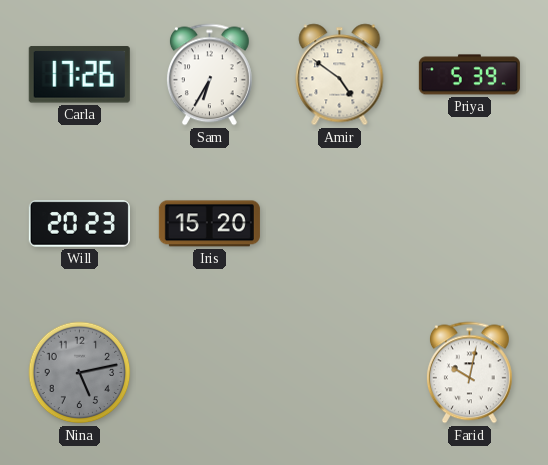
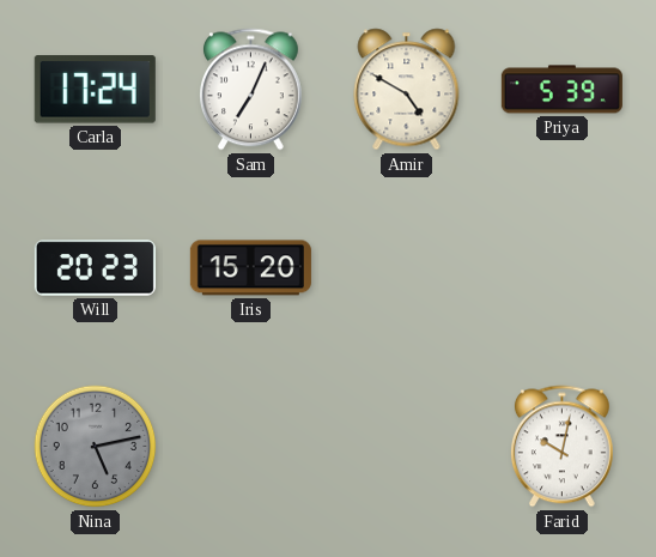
Carla: 17:26 -> 17:24 (95, 90)
Sam: 6:35 -> 7:04 (250, 90)
Amir: 4:51 -> 4:50 (407, 90)
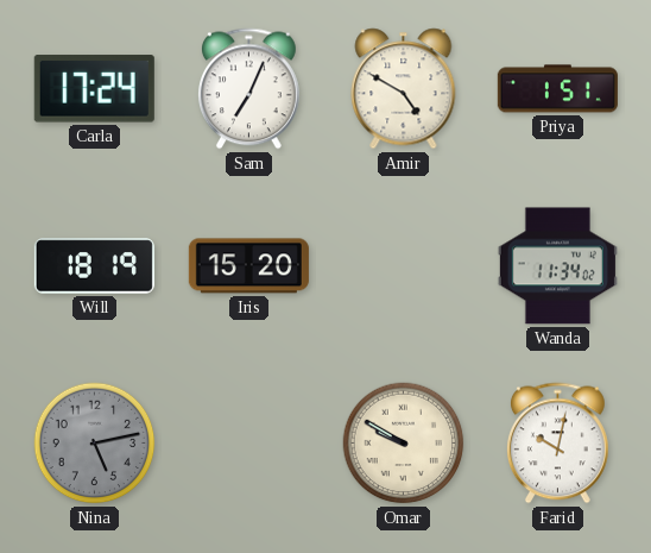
Priya: 5:39 -> 1:51 (557, 89)
Will: 20:23 -> 18:19 (94, 266)
Wanda: none -> 11:34 (557, 266)
Omar: none -> 9:50 (404, 444)
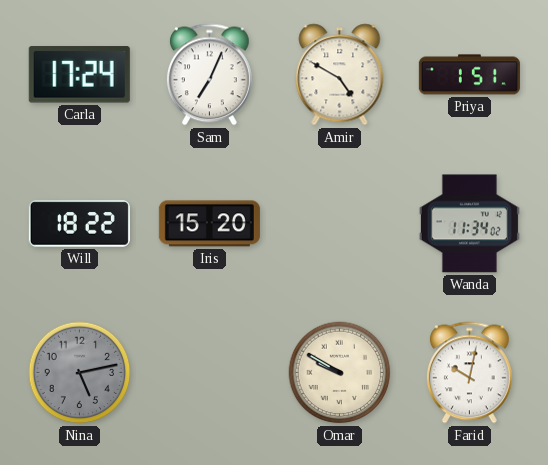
Will: 18:19 -> 18:22 (79, 224)
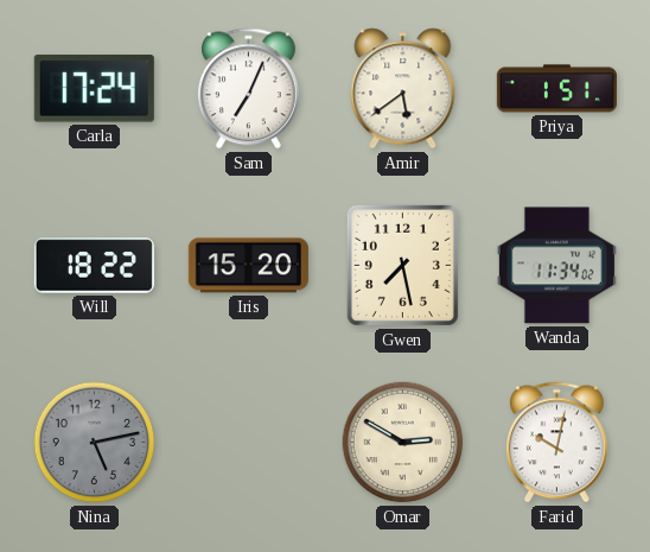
Amir: 4:50 -> 5:39 (403, 89)
Gwen: none -> 7:28 (402, 265)
Omar: 9:50 -> 2:50 (403, 443)
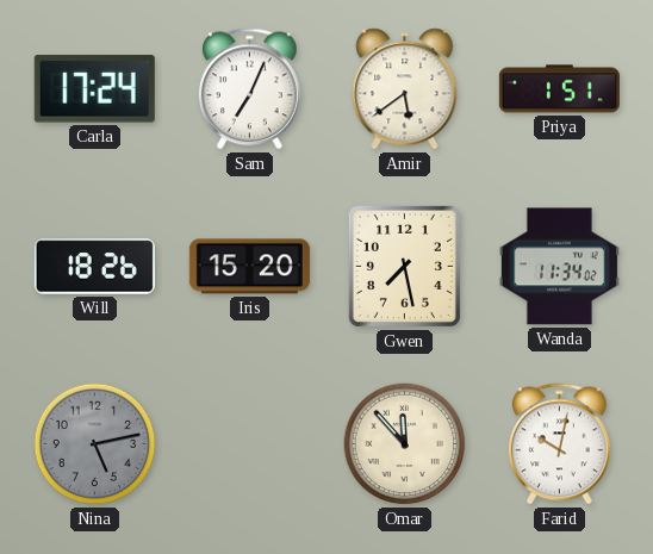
Will: 18:22 -> 18:26 (94, 267)
Omar: 2:50 -> 11:53 (405, 444)
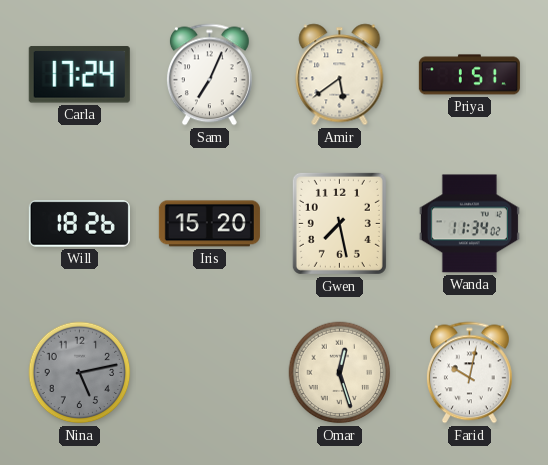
Omar: 11:53 -> 12:27 (340, 373)
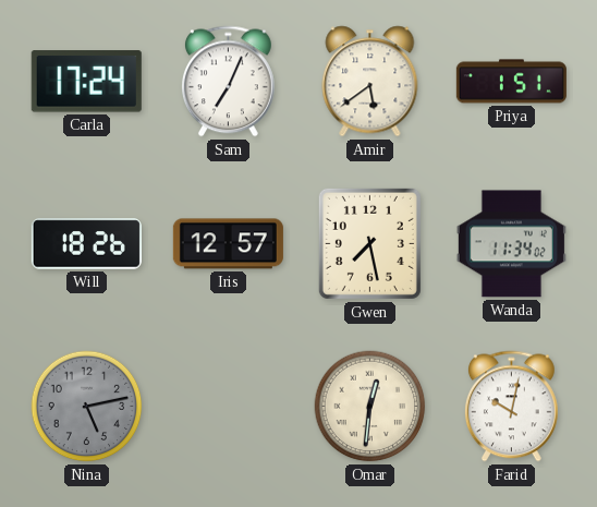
Iris: 15:20 -> 12:57 (228, 244)
Omar: 12:27 -> 12:31 (370, 407)
